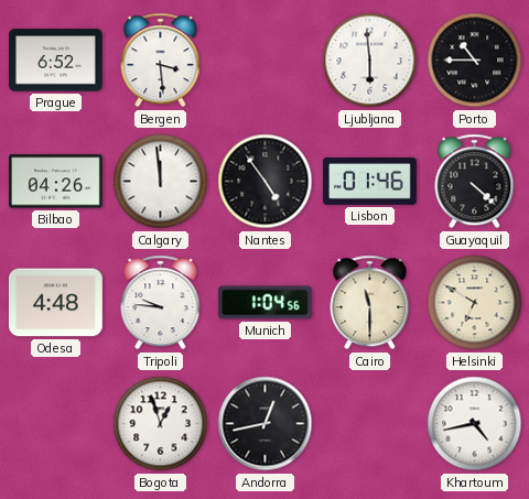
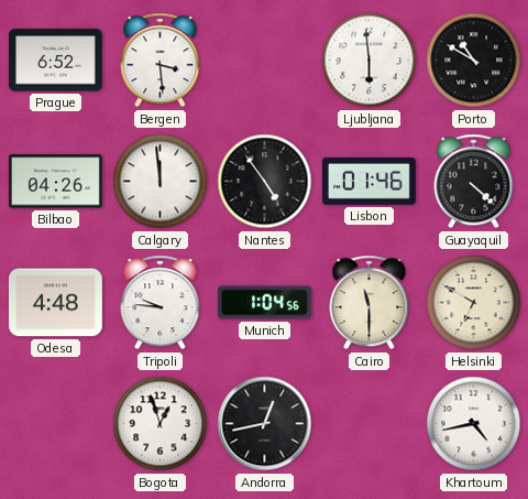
Porto: 10:45 -> 10:50 (474, 61)
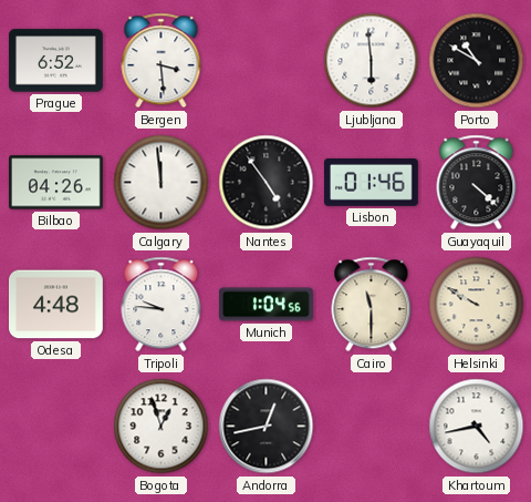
Helsinki: 6:50 -> 9:50 (477, 305)
